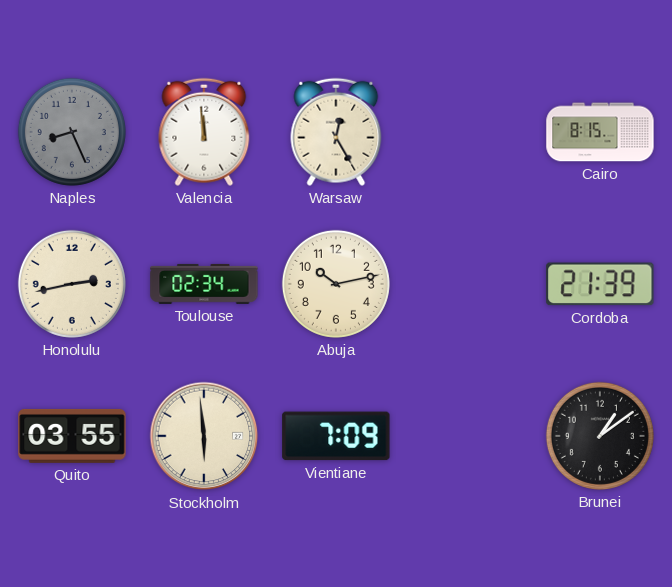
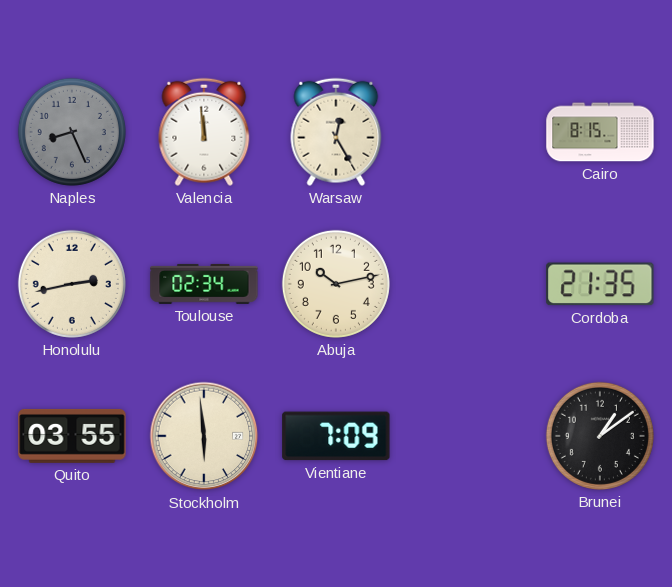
Cordoba: 21:39 -> 21:35 (600, 284)
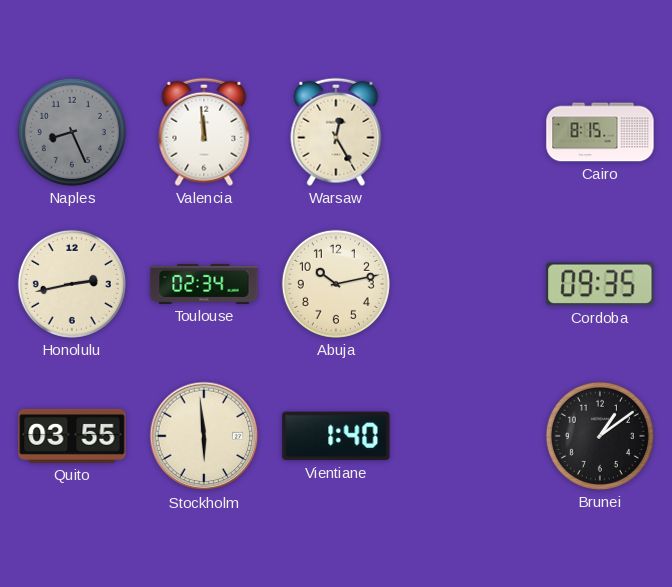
Cordoba: 21:35 -> 09:35 (600, 284)
Vientiane: 7:09 -> 1:40 (336, 436)
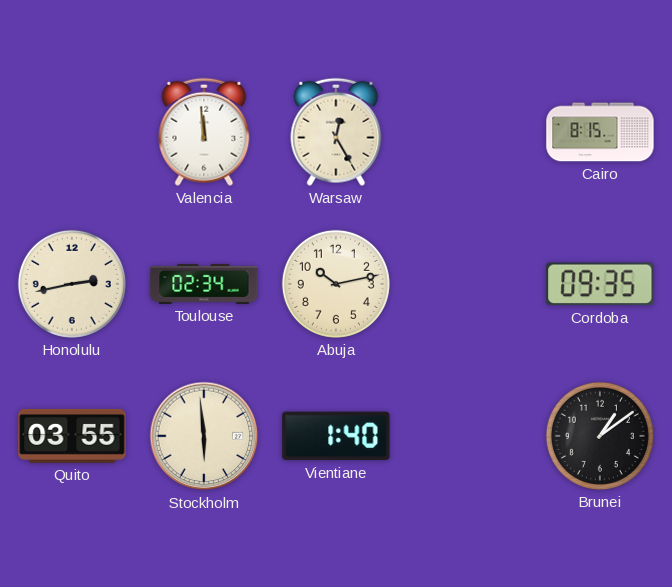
Naples: 8:26 -> none (72, 132)
